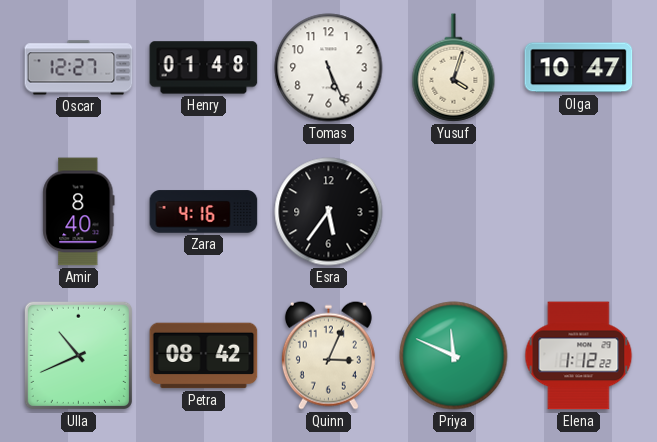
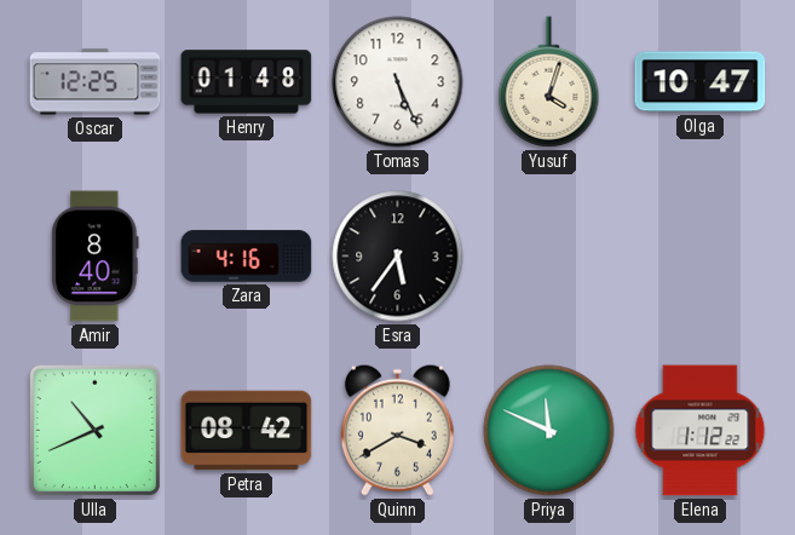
Oscar: 12:27 -> 12:25 (96, 82)
Quinn: 3:04 -> 3:40 (397, 430)
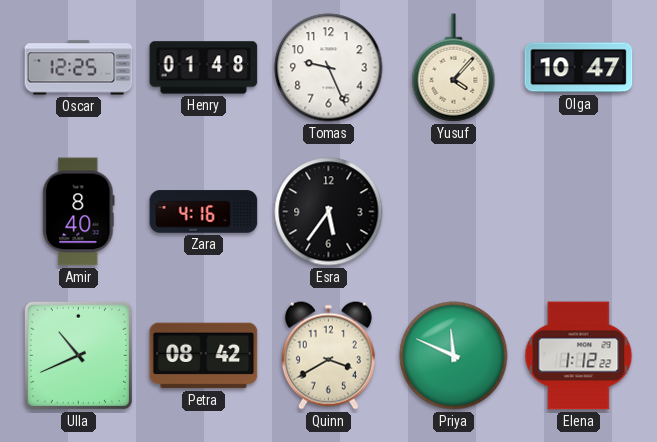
Tomas: 5:26 -> 9:26 (329, 68)
Yusuf: 4:03 -> 4:07 (454, 68)
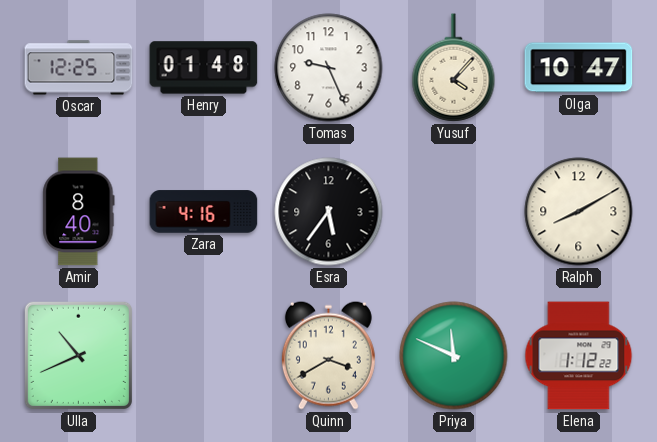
Ralph: none -> 8:10 (579, 212)
Petra: 08:42 -> none (204, 356)
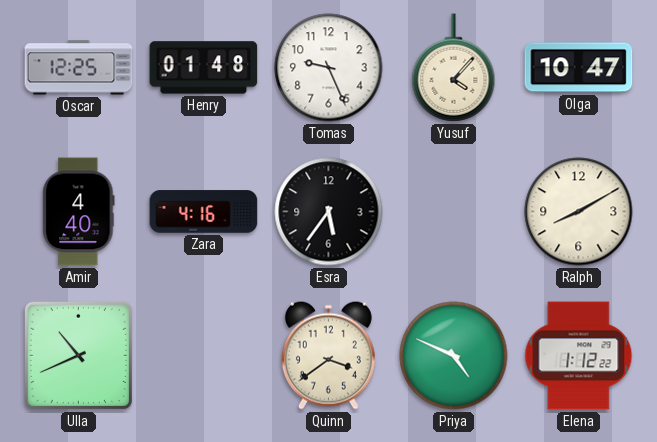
Amir: 8:40 -> 4:40 (79, 212)
Quinn: 3:40 -> 3:39 (328, 355)
Priya: 11:49 -> 4:49 (454, 356)
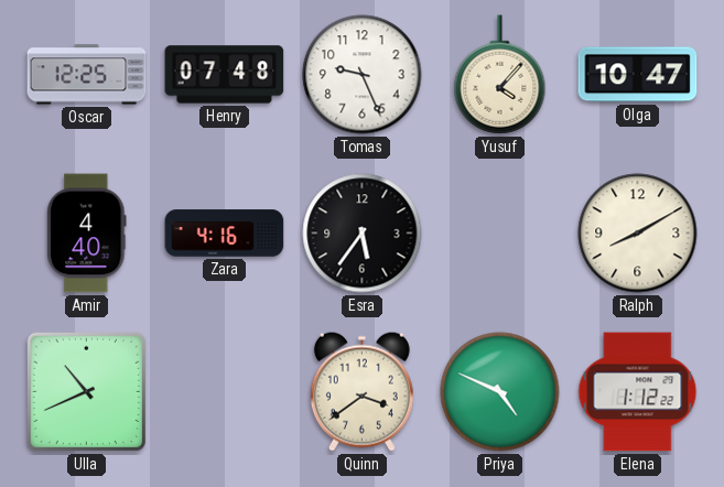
Henry: 01:48 -> 07:48 (225, 75)
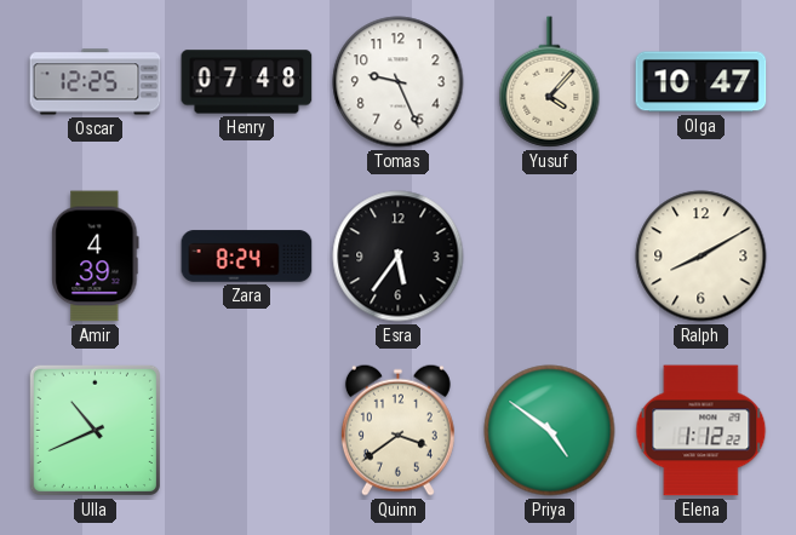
Amir: 4:40 -> 4:39 (96, 257)
Zara: 4:16 -> 8:24 (247, 257)
Priya: 4:49 -> 4:51 (550, 431)
